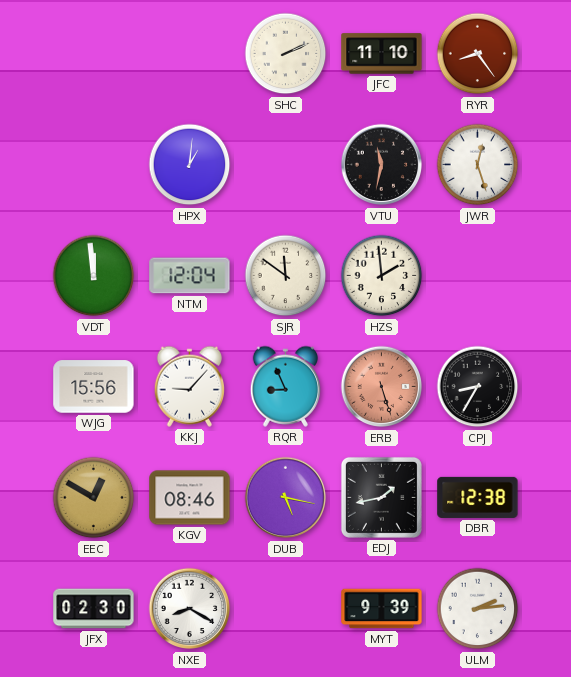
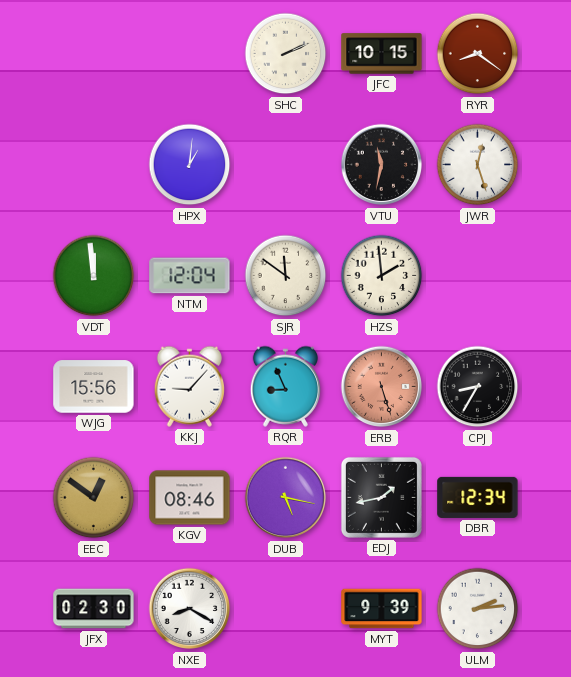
JFC: 11:10 -> 10:15 (382, 54)
RYR: 8:24 -> 8:21 (478, 54)
EEC: 12:50 -> 12:51 (94, 498)
DBR: 12:38 -> 12:34 (478, 497)
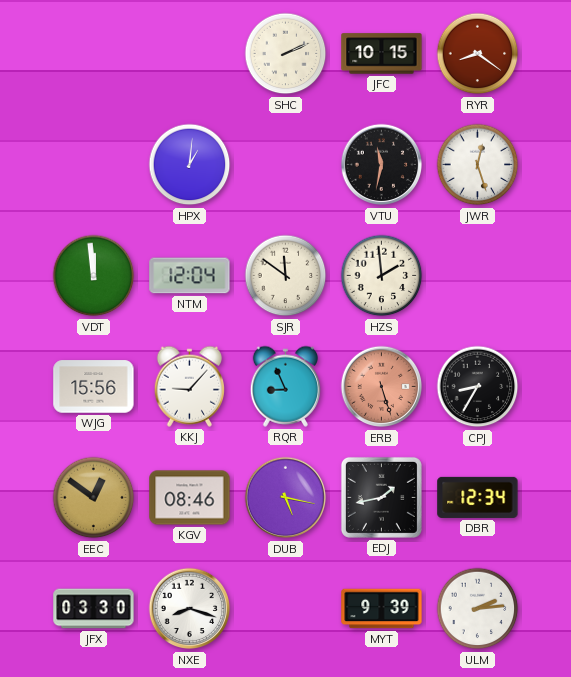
JFX: 02:30 -> 03:30 (94, 609)
NXE: 8:20 -> 8:18 (190, 609)
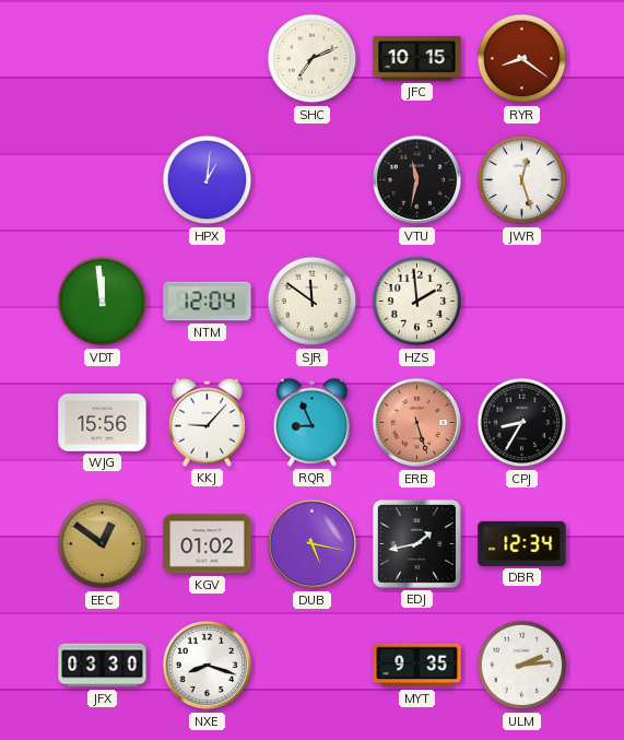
SHC: 2:11 -> 7:11 (313, 59)
KGV: 08:46 -> 01:02 (208, 544)
MYT: 9:39 -> 9:35 (417, 666)
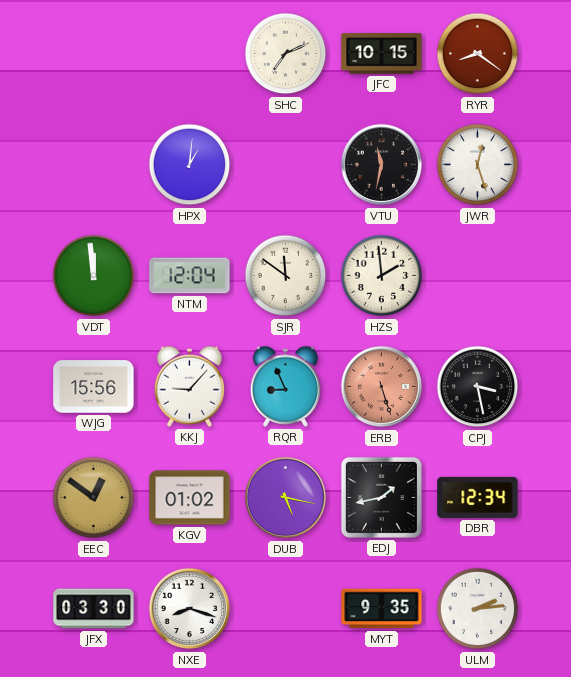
CPJ: 8:35 -> 3:28 (478, 387)
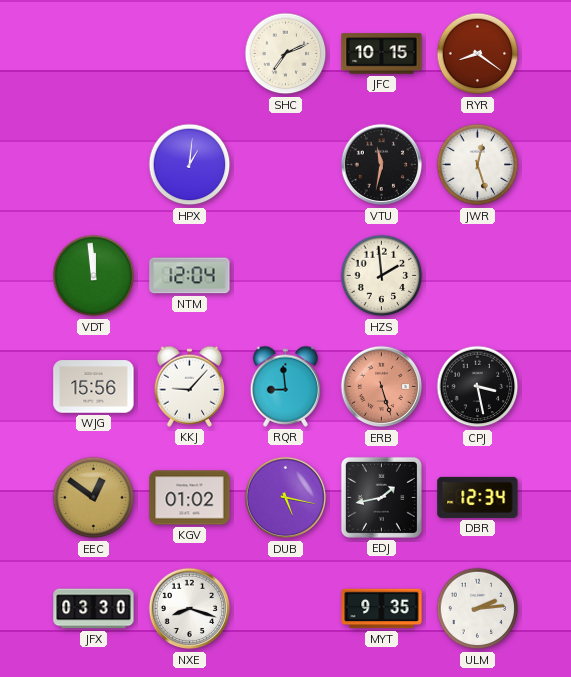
SJR: 11:51 -> none (286, 276)
RQR: 8:56 -> 8:59 (285, 386)
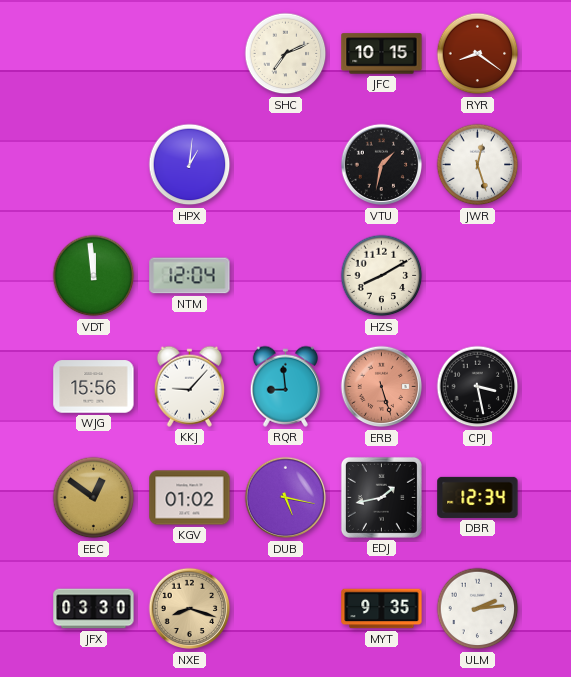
VTU: 11:32 -> 1:32 (382, 165)
HZS: 1:59 -> 8:10 (382, 276)
NXE dial: white -> champagne (190, 609)
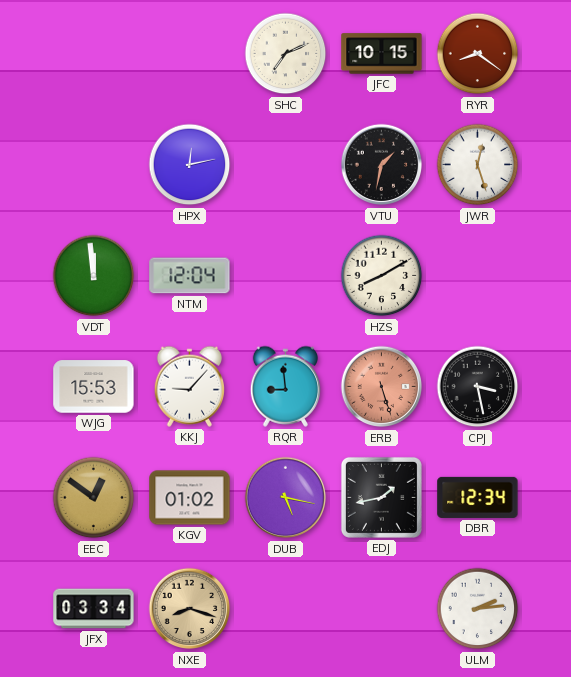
HPX: 1:01 -> 12:13 (190, 165)
WJG: 15:56 -> 15:53 (94, 387)
JFX: 03:30 -> 03:34 (94, 609)
MYT: 9:35 -> none (382, 609)
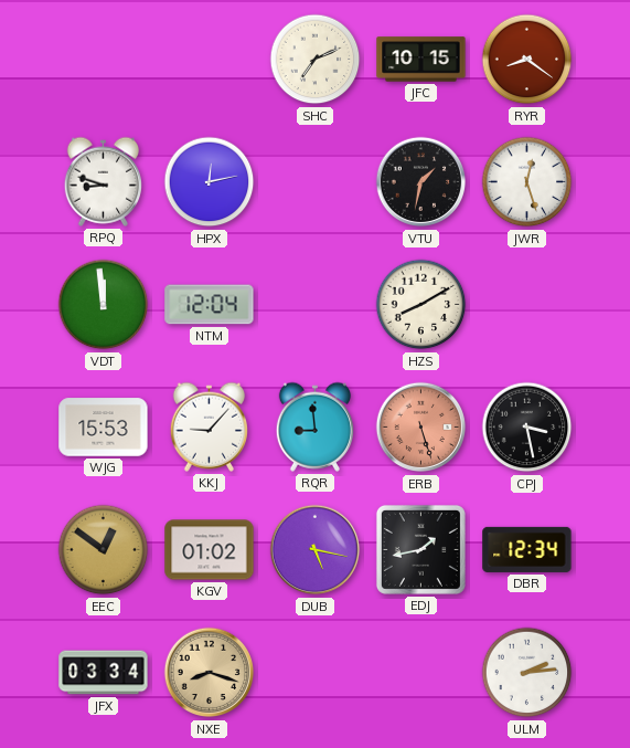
RPQ: none -> 8:48 (103, 181)
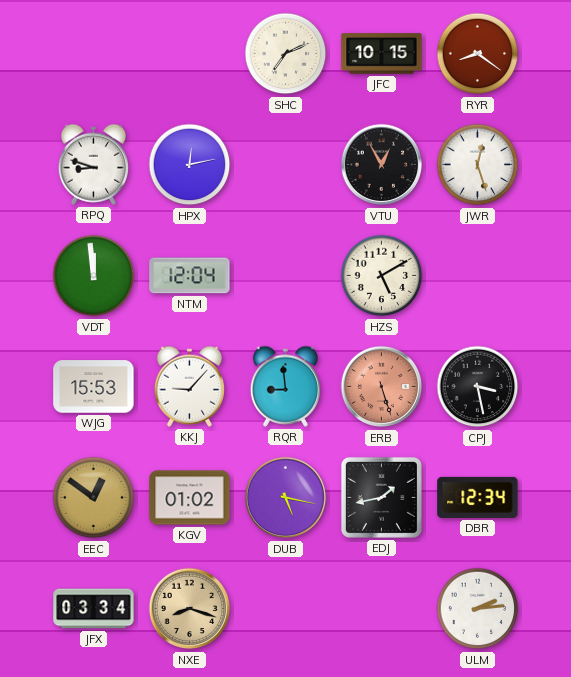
VTU: 1:32 -> 12:55 (382, 165)
HZS: 8:10 -> 5:10 (382, 276)
